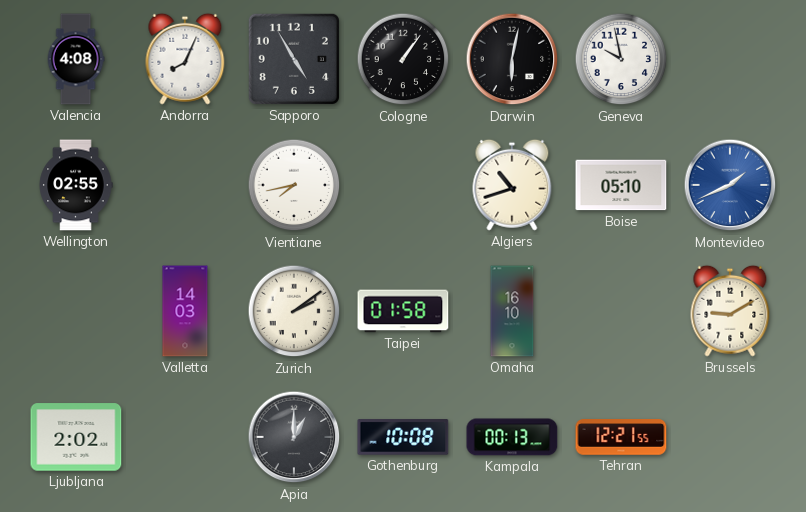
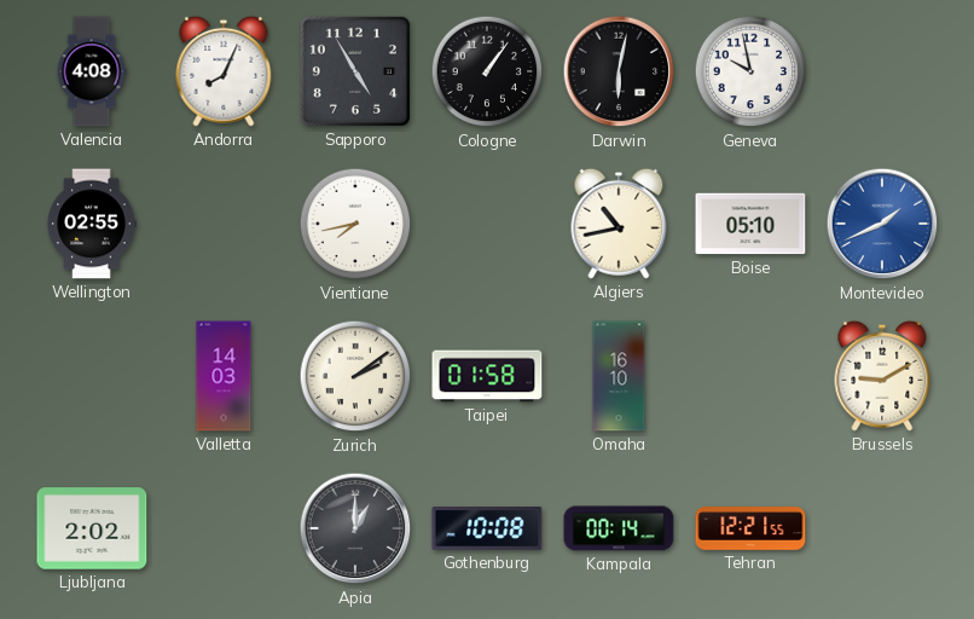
Algiers: 10:42 -> 10:43 (619, 224)
Kampala: 00:13 -> 00:14 (619, 528)
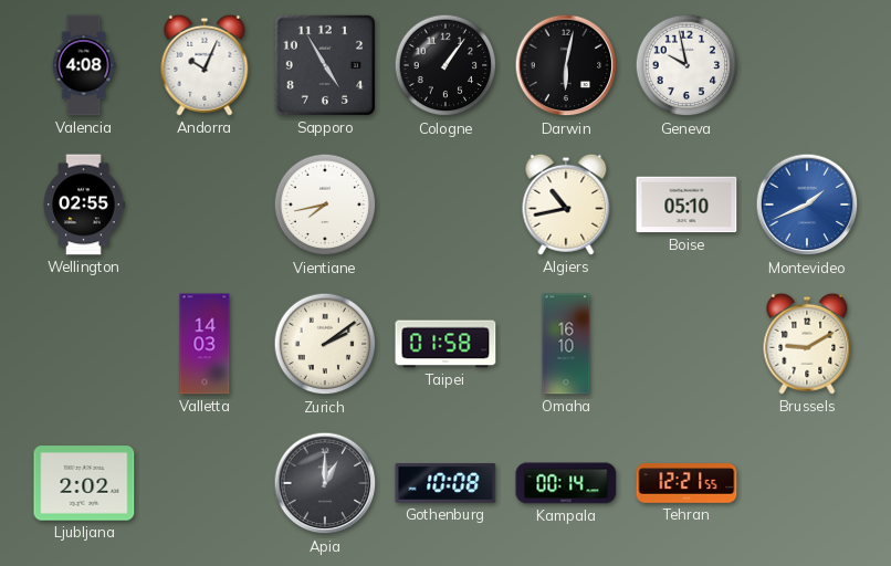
Andorra: 8:04 -> 10:04 (205, 65)
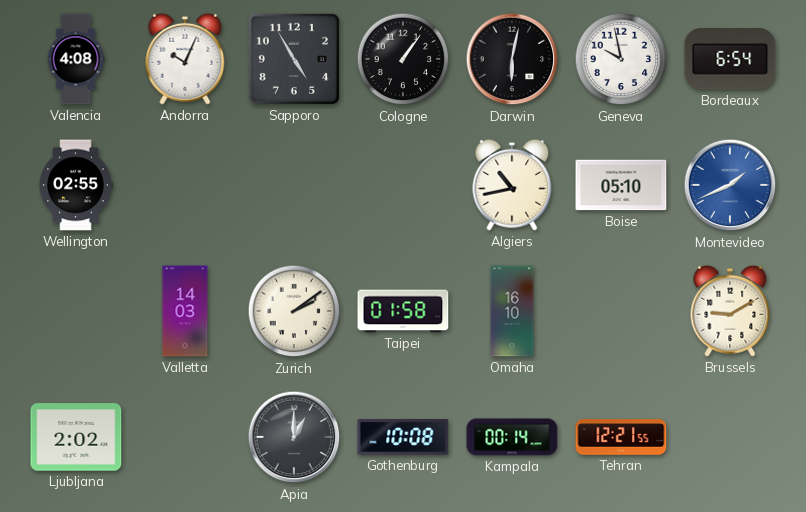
Bordeaux: none -> 6:54 (730, 59)
Vientiane: 7:43 -> none (325, 205)
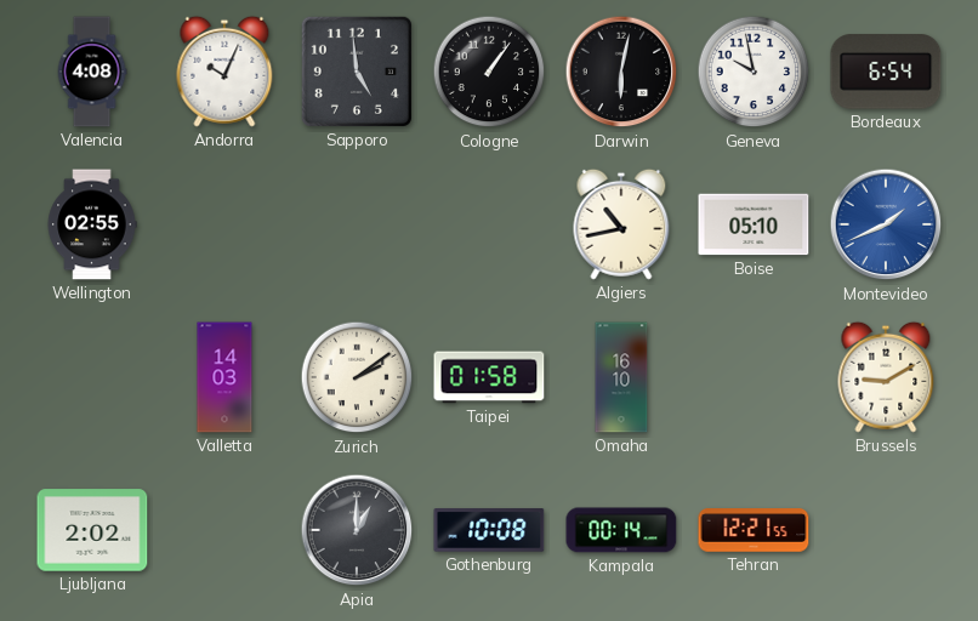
Sapporo: 4:55 -> 4:59 (357, 72)
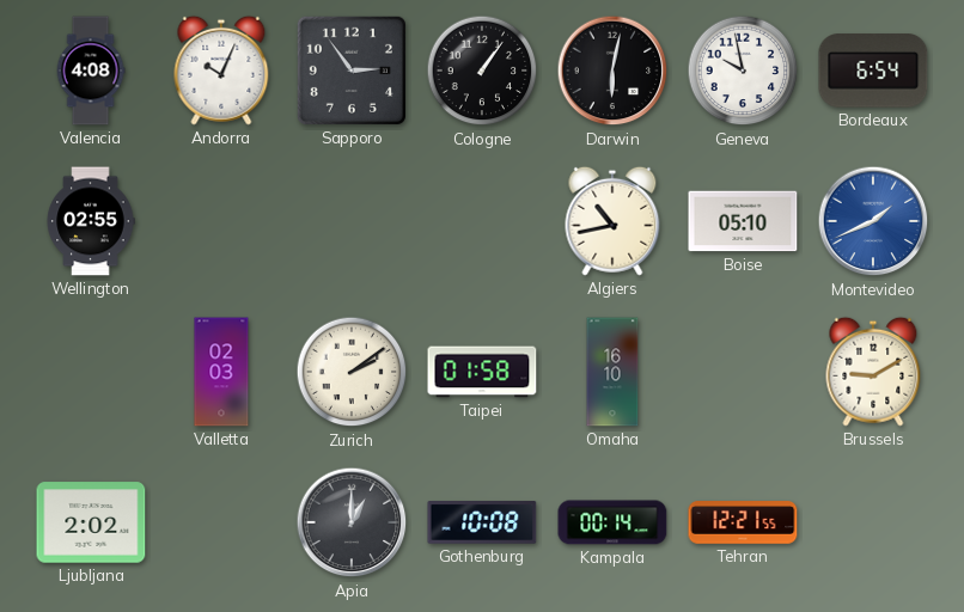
Sapporo: 4:59 -> 2:54 (352, 71)
Valletta: 14:03 -> 02:03 (221, 372)
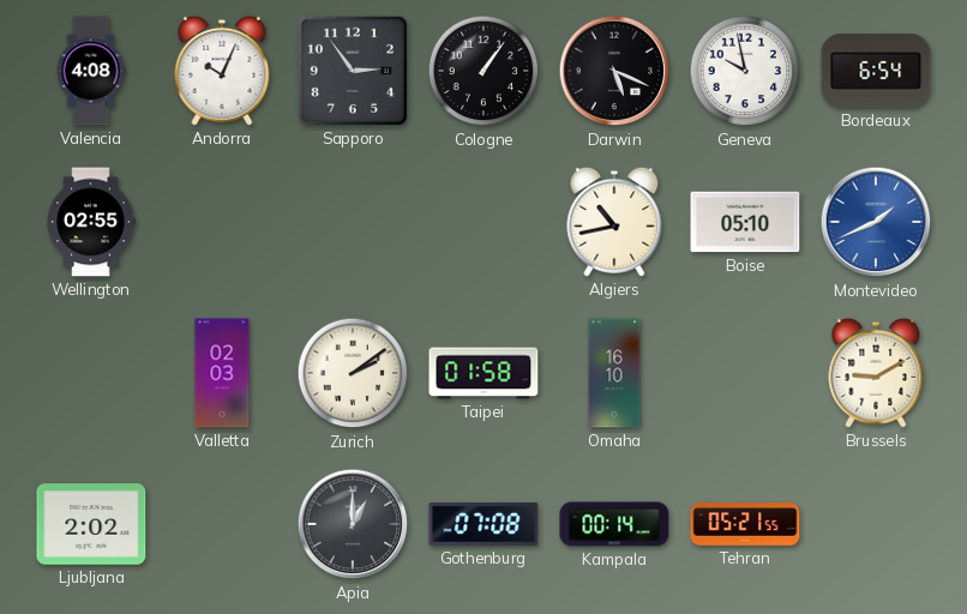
Darwin: 6:02 -> 5:19 (614, 71)
Gothenburg: 10:08 -> 07:08 (483, 524)
Tehran: 12:21 -> 05:21 (745, 524)
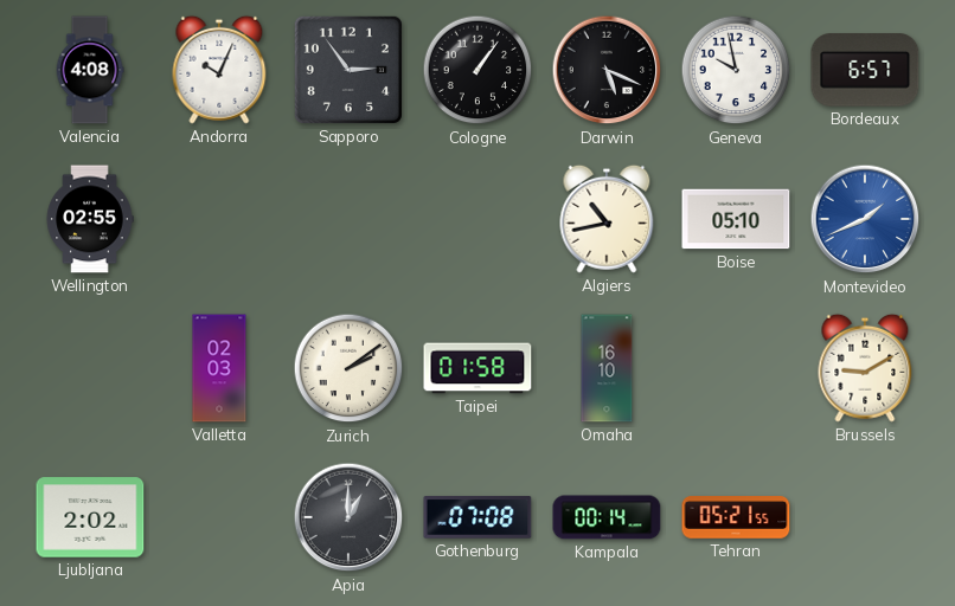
Bordeaux: 6:54 -> 6:57 (865, 70)
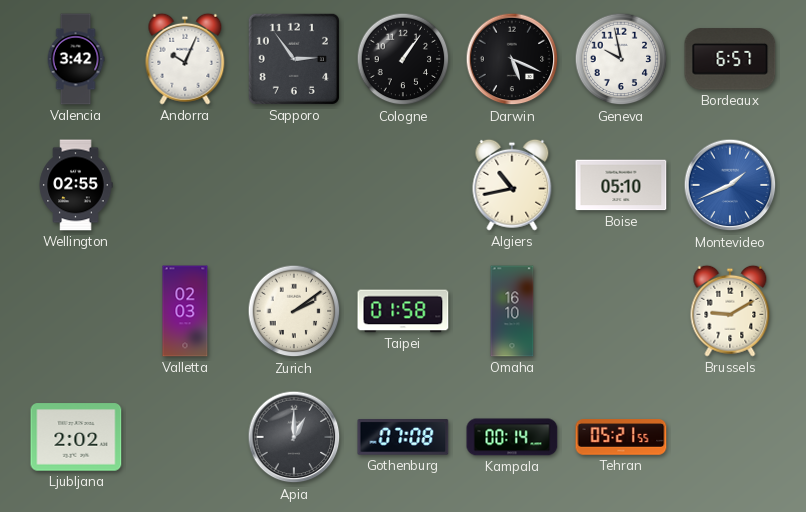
Valencia: 4:08 -> 3:42 (76, 59)
